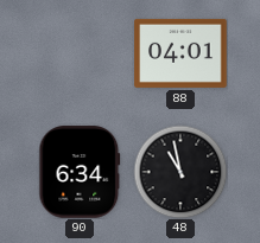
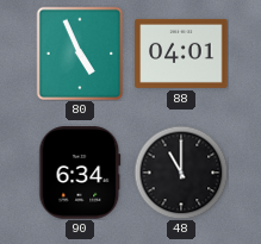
80: none -> 4:56 (80, 54)
48: 10:58 -> 11:00 (181, 173)
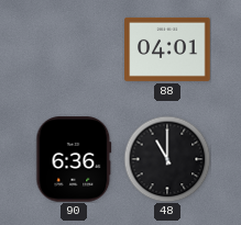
80: 4:56 -> none (80, 54)
90: 6:34 -> 6:36 (74, 159)
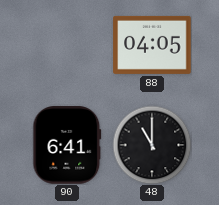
88: 04:01 -> 04:05 (152, 45)
90: 6:36 -> 6:41 (67, 145)
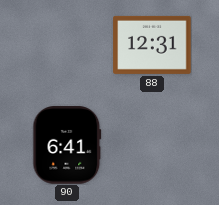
88: 04:05 -> 12:31 (152, 45)
48: 11:00 -> none (152, 145)
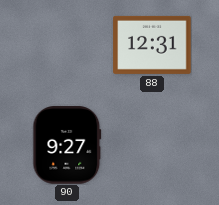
90: 6:41 -> 9:27 (67, 145)
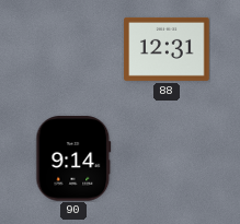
90: 9:27 -> 9:14 (73, 158)
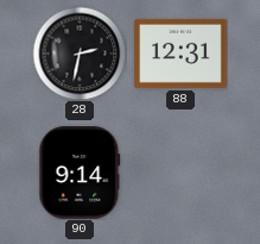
28: none -> 2:32 (80, 54)
